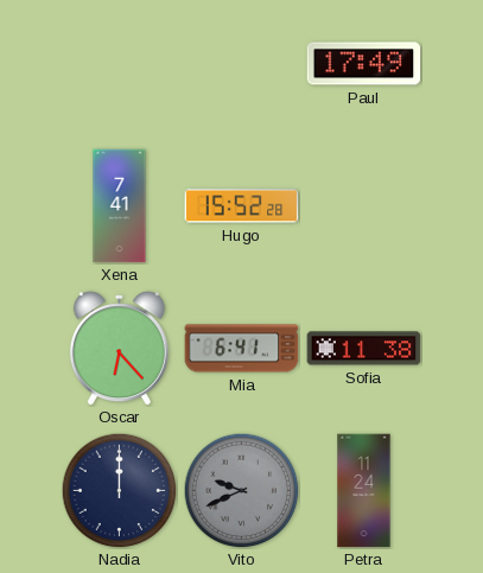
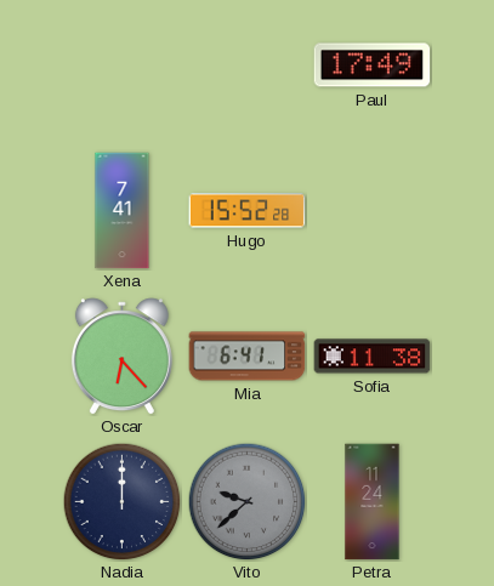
Vito: 9:41 -> 9:38 (246, 501)
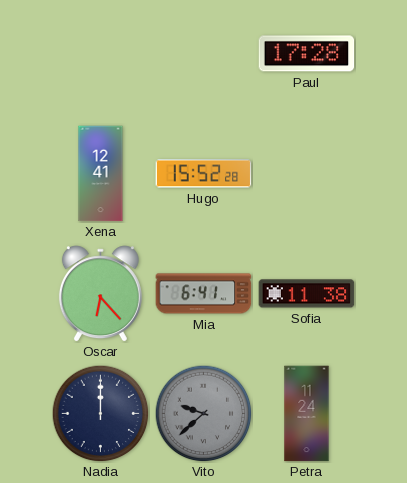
Paul: 17:49 -> 17:28 (307, 54)
Xena: 7:41 -> 12:41 (101, 174)
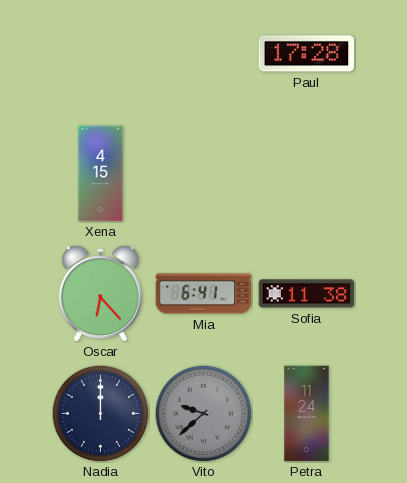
Xena: 12:41 -> 4:15 (101, 174)
Hugo: 15:52 -> none (204, 174)
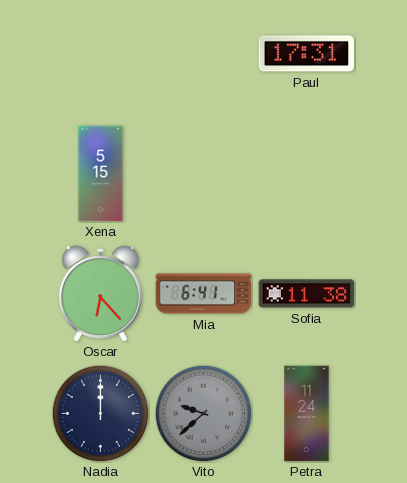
Paul: 17:28 -> 17:31 (307, 54)
Xena: 4:15 -> 5:15 (101, 174)
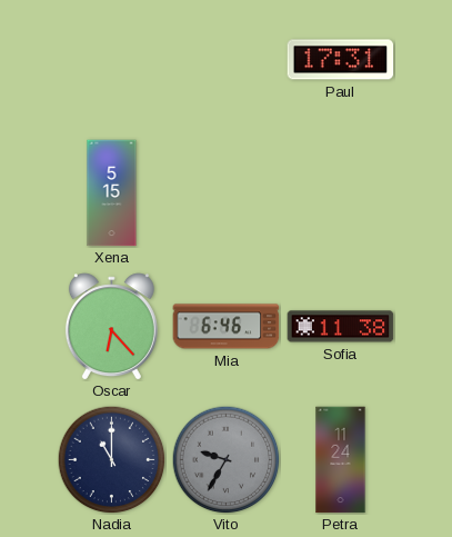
Mia: 6:41 -> 6:46 (227, 327)
Nadia: 12:00 -> 11:00 (111, 459)
Vito: 9:38 -> 9:35 (225, 459)
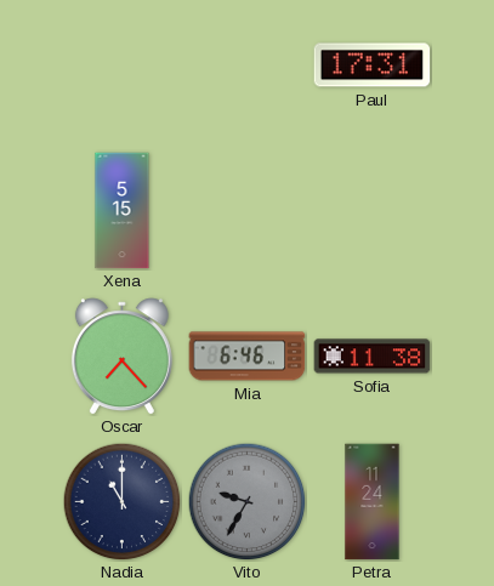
Oscar: 6:23 -> 7:23 (121, 357)
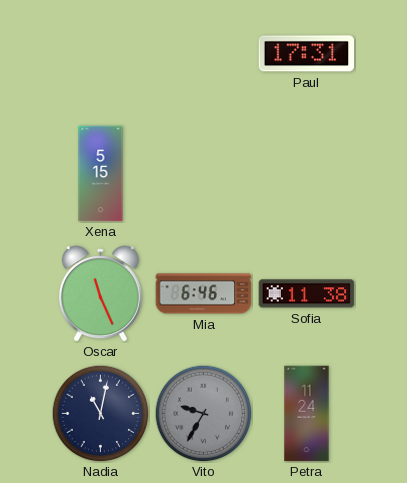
Oscar: 7:23 -> 11:26 (100, 294)
Nadia: 11:00 -> 11:02 (100, 413)
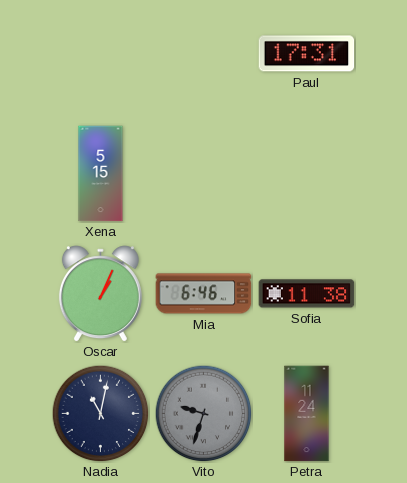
Oscar: 11:26 -> 1:04 (100, 294)
Vito: 9:35 -> 9:33 (203, 413)
